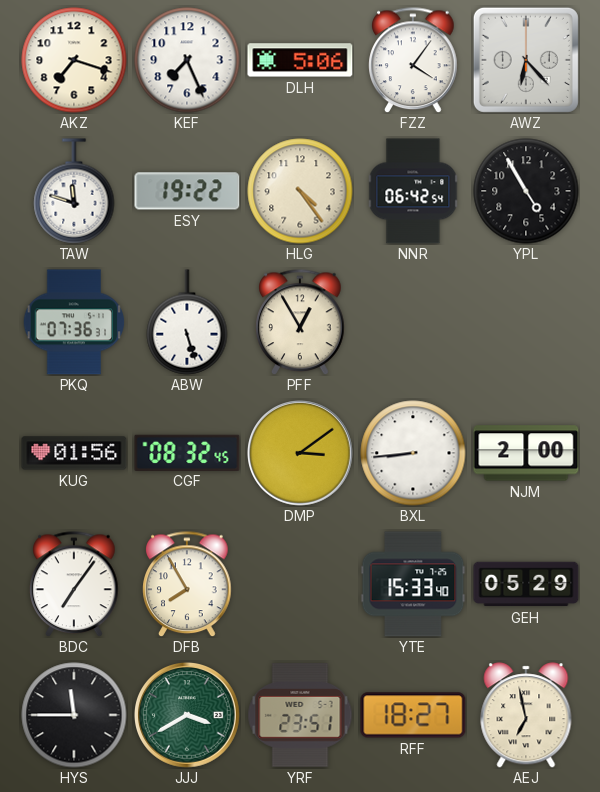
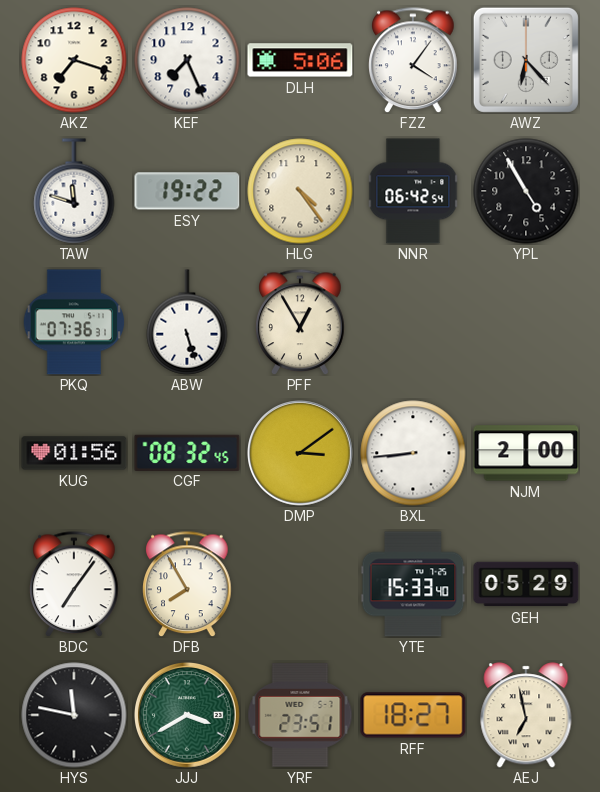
HYS: 11:45 -> 11:47 (74, 715)
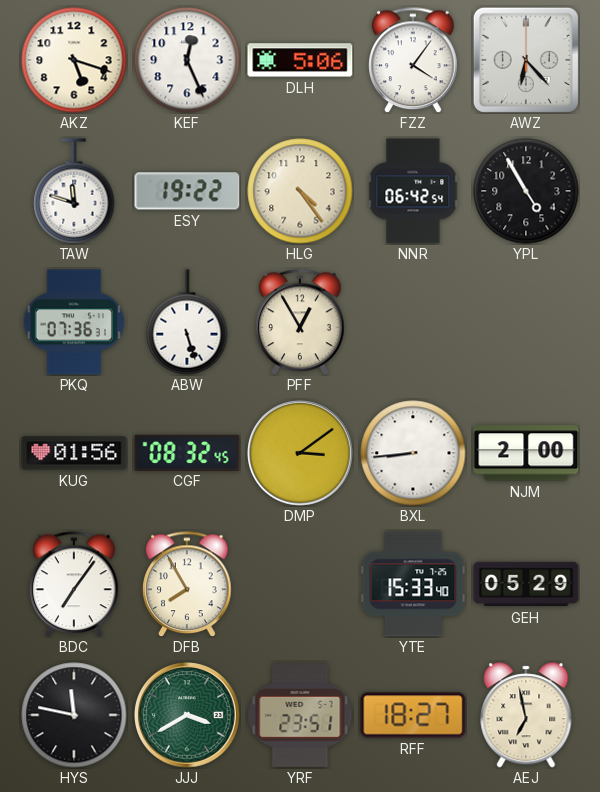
AKZ: 7:18 -> 5:18 (74, 60)
KEF: 7:26 -> 12:26 (187, 60)
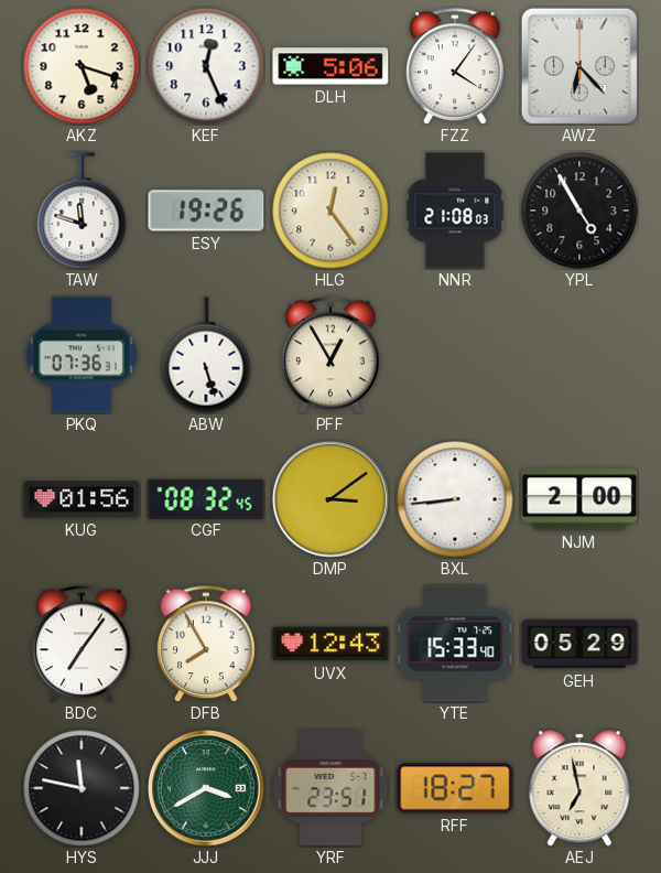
ESY: 19:22 -> 19:26 (206, 211)
HLG: 4:24 -> 12:24 (330, 211)
NNR: 06:42 -> 21:08 (455, 211)
UVX: none -> 12:43 (330, 644)
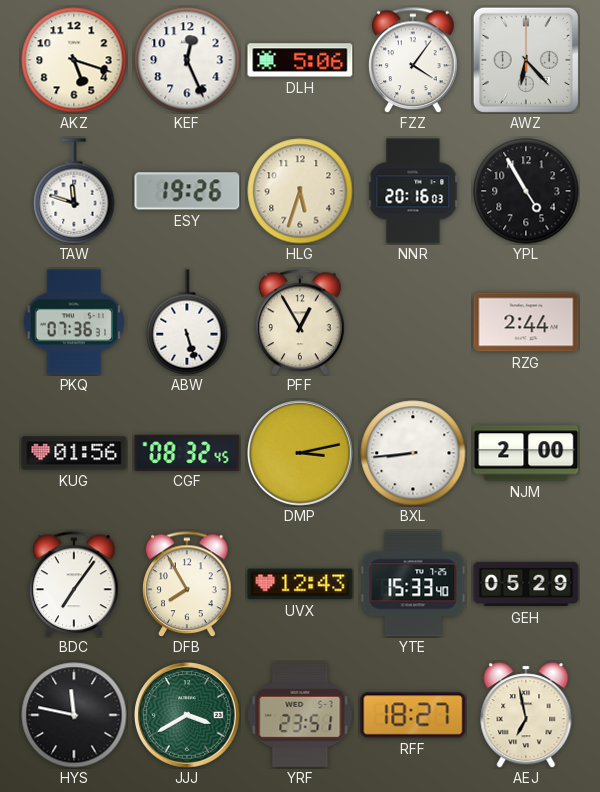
HLG: 12:24 -> 5:33 (300, 191)
NNR: 21:08 -> 20:16 (413, 191)
RZG: none -> 2:44 (526, 322)
DMP: 3:09 -> 3:13 (300, 453)
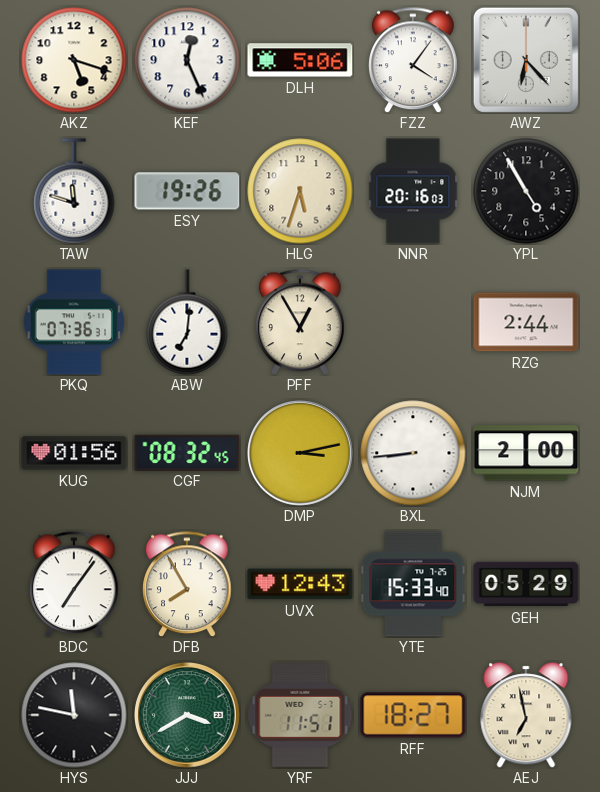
ABW: 5:27 -> 7:01 (187, 322)
YRF: 23:51 -> 11:51 (300, 715)
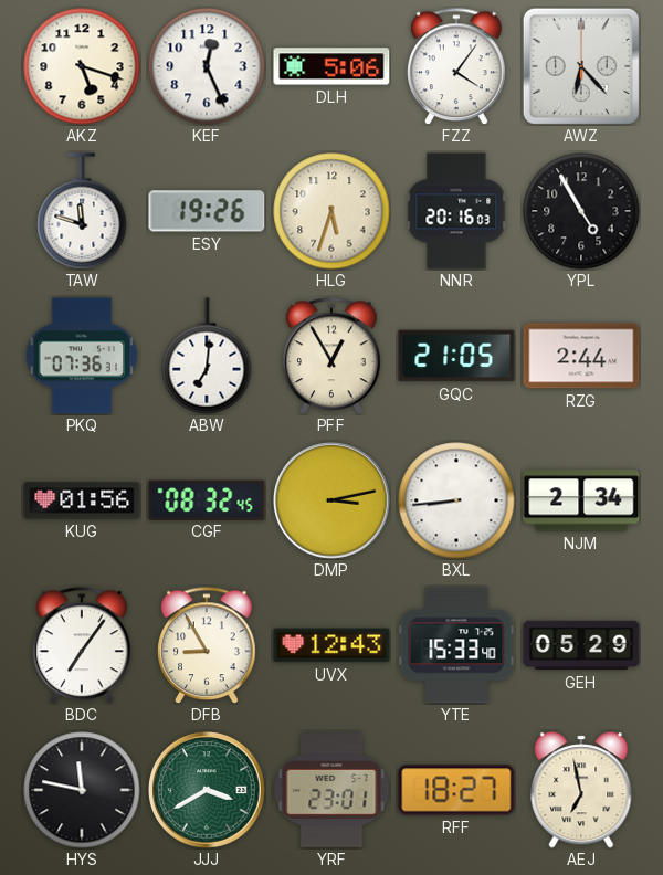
GQC: none -> 21:05 (456, 356)
NJM: 2:00 -> 2:34 (581, 500)
DFB: 7:55 -> 8:55 (207, 645)
YRF: 11:51 -> 23:01 (331, 790)
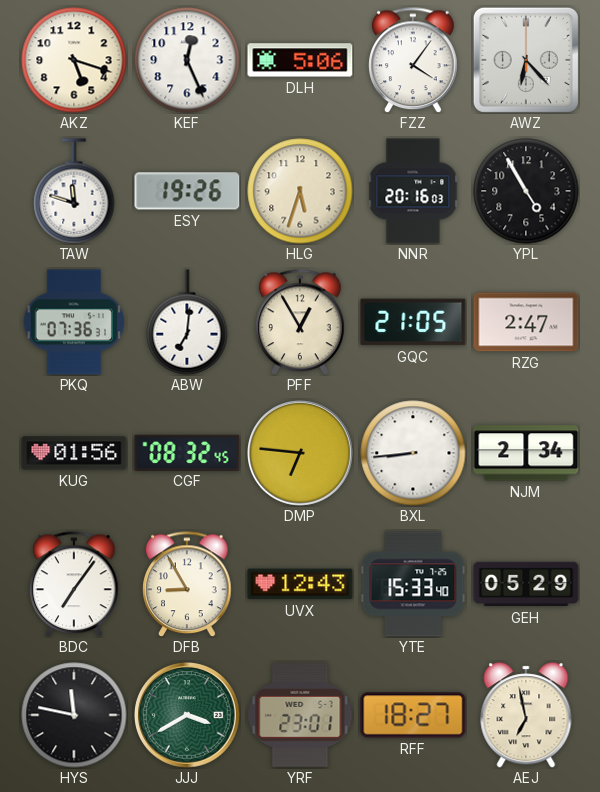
RZG: 2:44 -> 2:47 (526, 322)
DMP: 3:13 -> 6:46 (300, 453)
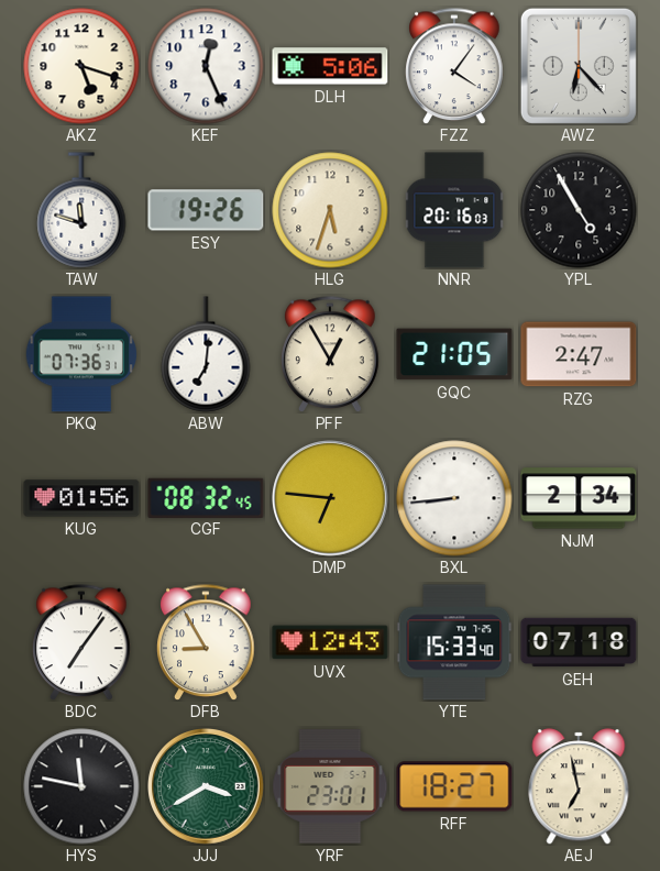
GEH: 05:29 -> 07:18 (579, 642)
